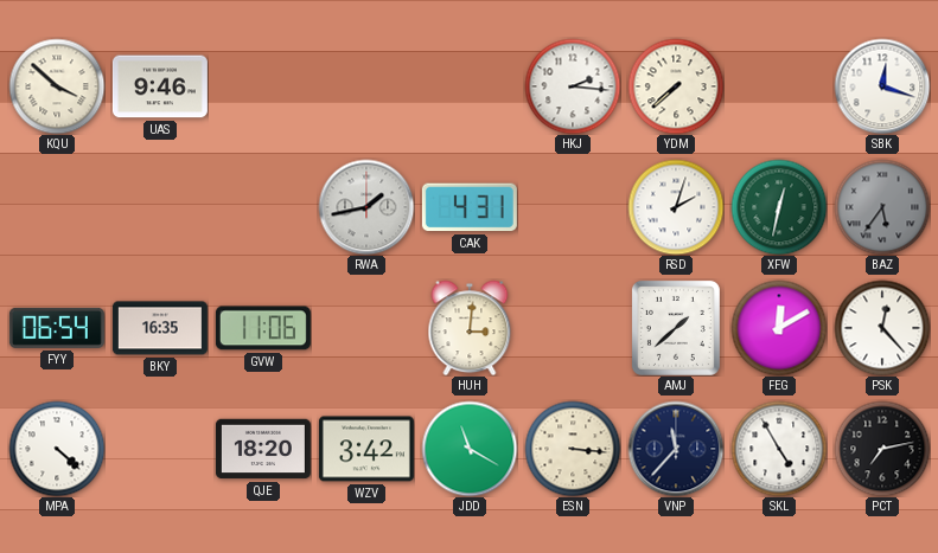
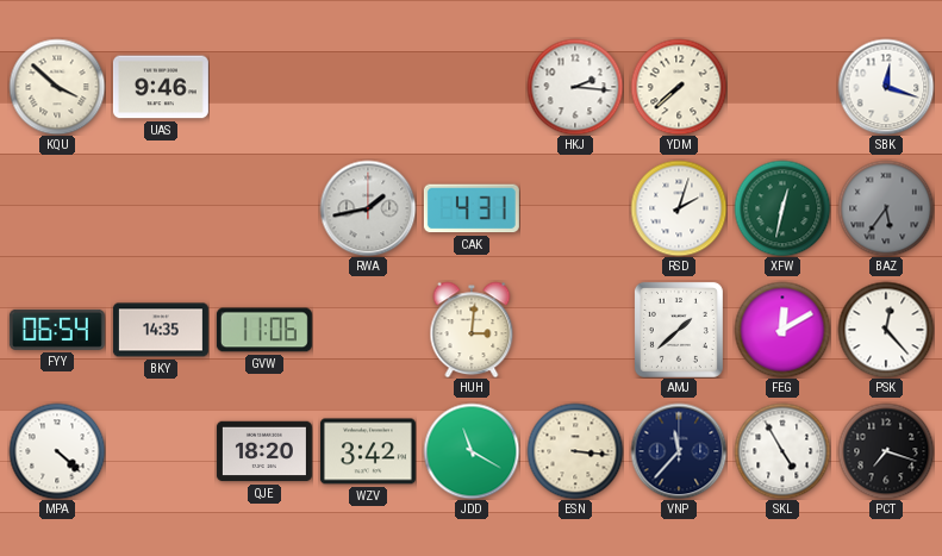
BKY: 16:35 -> 14:35 (161, 330)
PCT: 7:13 -> 7:18 (886, 451)
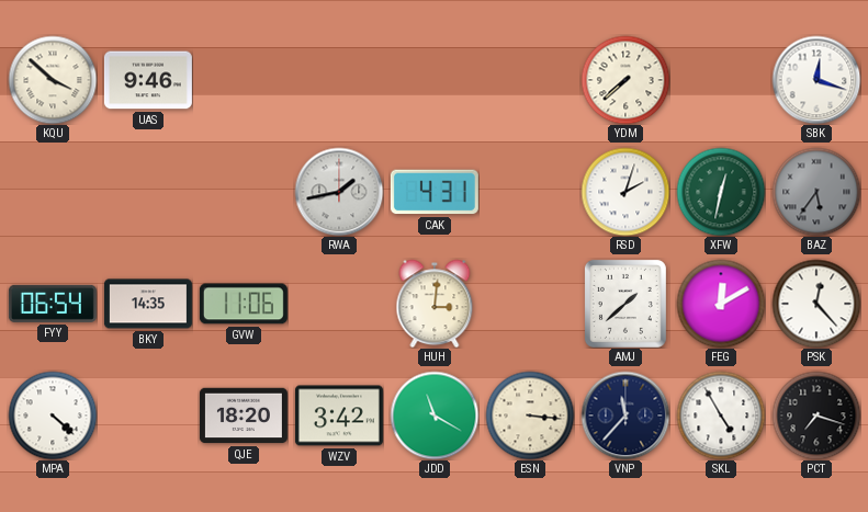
HKJ: 2:16 -> none (575, 87)
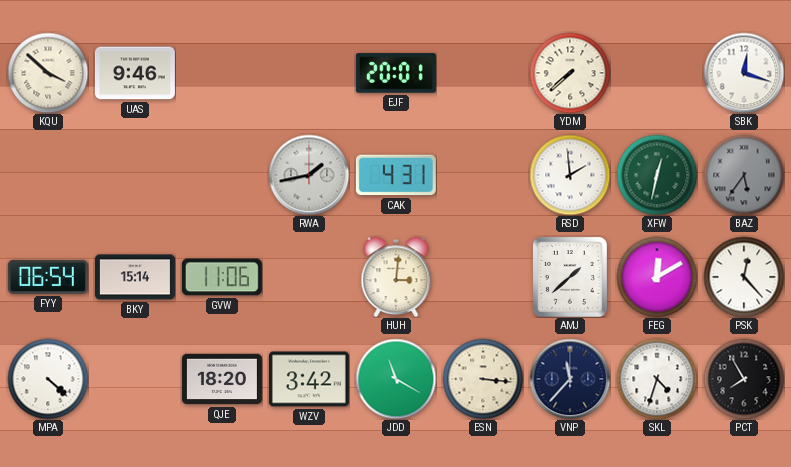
EJF: none -> 20:01 (396, 73)
RSD: 2:03 -> 1:59 (570, 175)
BKY: 14:35 -> 15:14 (135, 277)
SKL: 4:55 -> 4:33 (657, 379)
PCT: 7:18 -> 7:55 (744, 379)
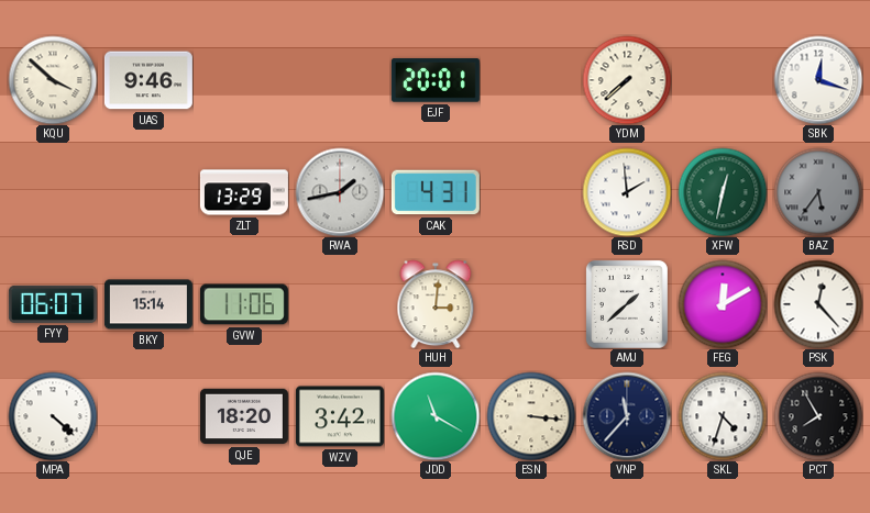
ZLT: none -> 13:29 (244, 192)
FYY: 06:54 -> 06:07 (53, 304)
